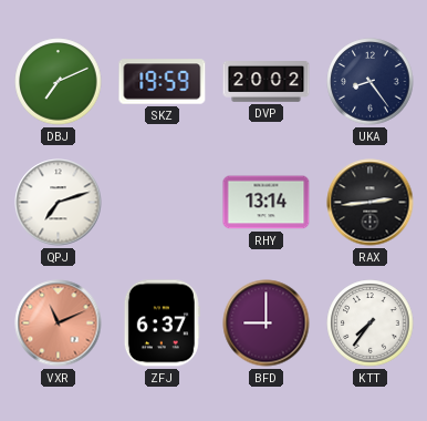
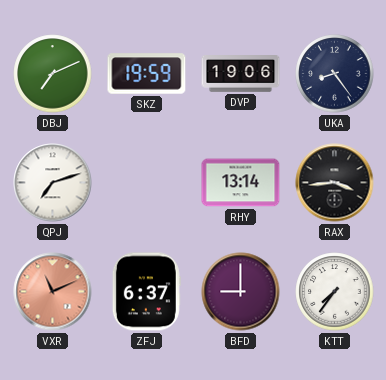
DVP: 20:02 -> 19:06 (241, 74)
RAX: 2:44 -> 3:44 (335, 183)
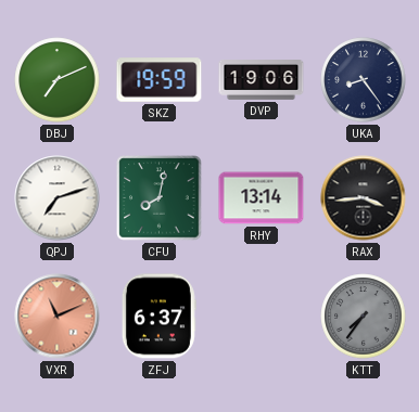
CFU: none -> 8:02 (160, 198)
BFD: 9:00 -> none (241, 292)
KTT dial: white -> grey (364, 317)
